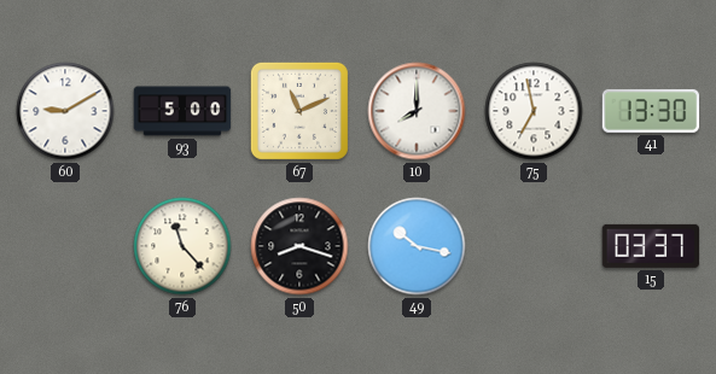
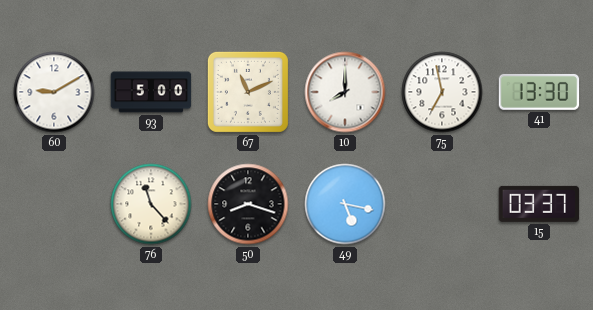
49: 10:17 -> 5:17 (345, 204)
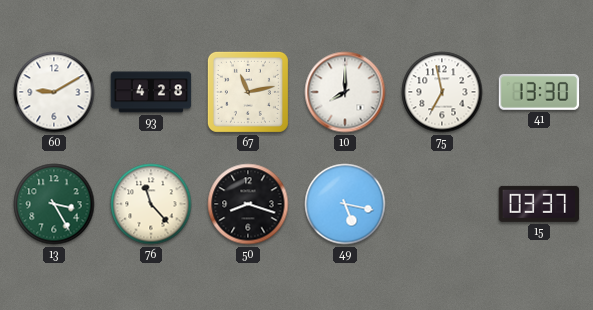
93: 5:00 -> 4:28 (151, 92)
67: 11:11 -> 11:13 (248, 92)
13: none -> 3:25 (54, 204)
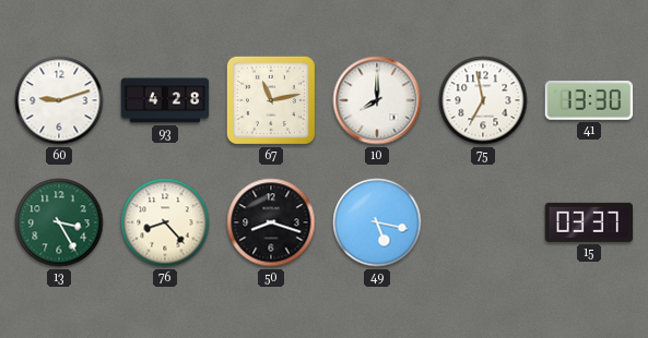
60: 9:10 -> 9:12 (59, 100)
76: 11:23 -> 8:23 (165, 222)
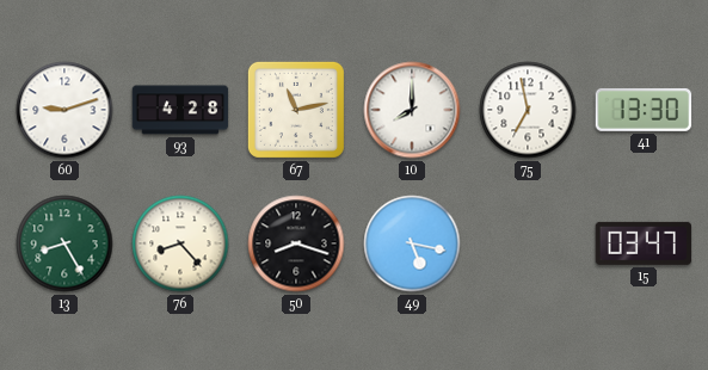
13: 3:25 -> 8:25 (64, 243)
15: 03:37 -> 03:47 (644, 243)
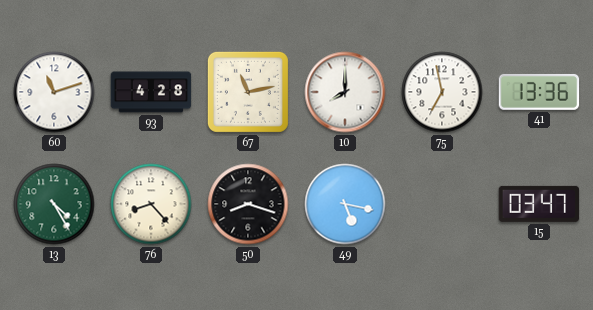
60: 9:12 -> 11:12 (54, 92)
41: 13:30 -> 13:36 (539, 92)
13: 8:25 -> 4:25 (54, 204)
